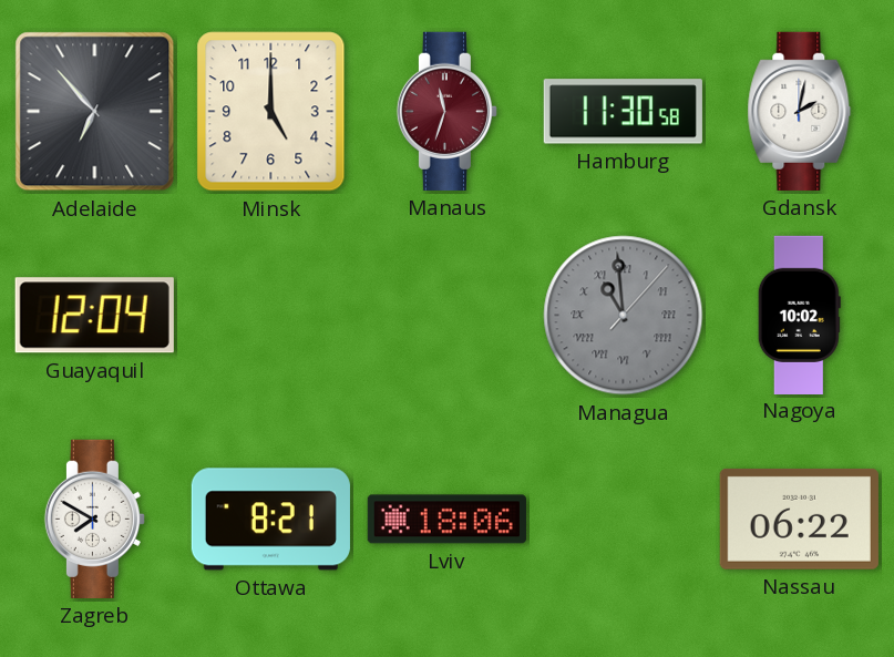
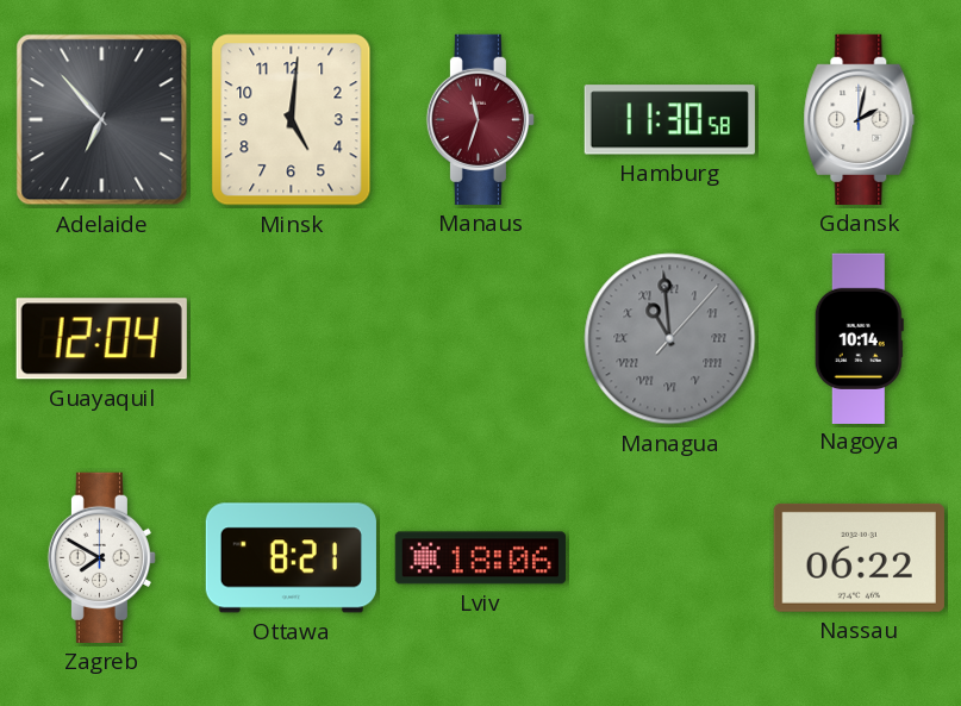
Minsk: 5:00 -> 5:01 (292, 120)
Nagoya: 10:02 -> 10:14 (859, 338)
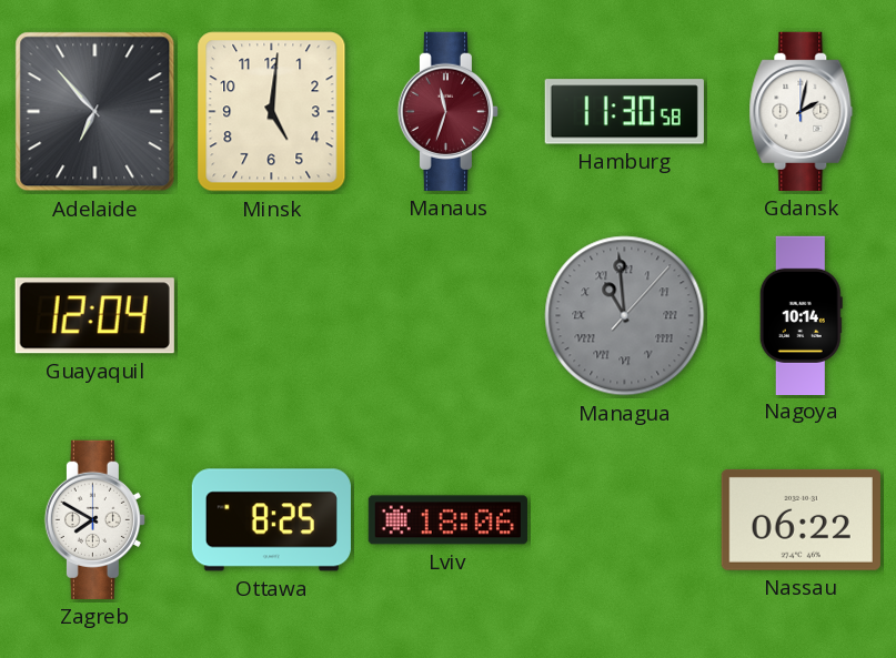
Ottawa: 8:21 -> 8:25 (271, 520)
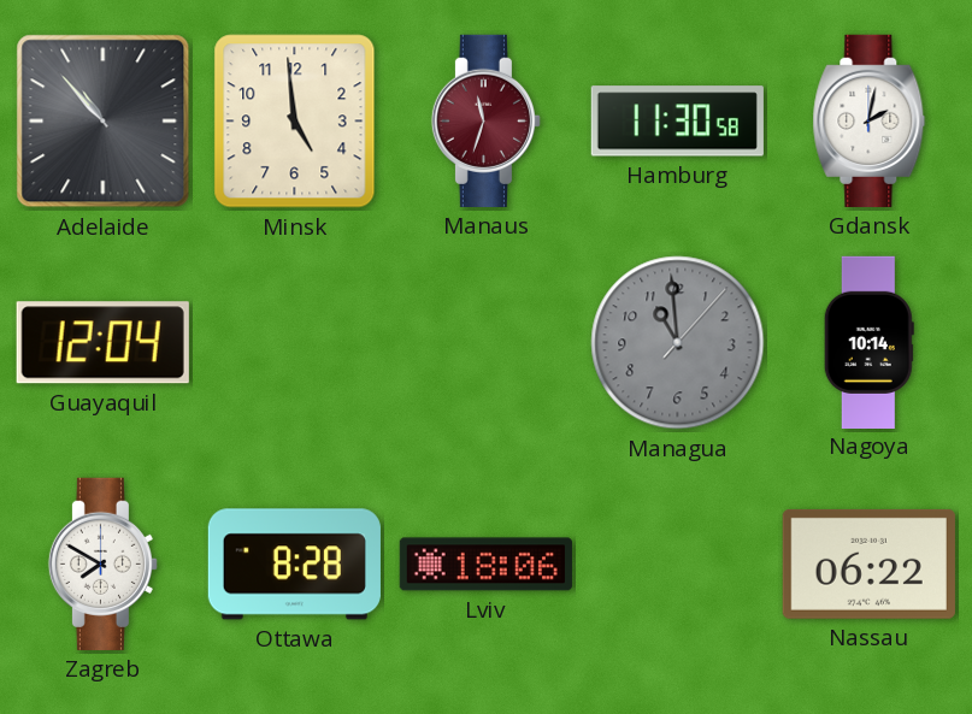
Adelaide: 6:53 -> 10:53 (104, 122)
Minsk: 5:01 -> 4:59 (295, 122)
Managua numerals: Roman -> Arabic (678, 343)
Ottawa: 8:25 -> 8:28 (294, 565)
